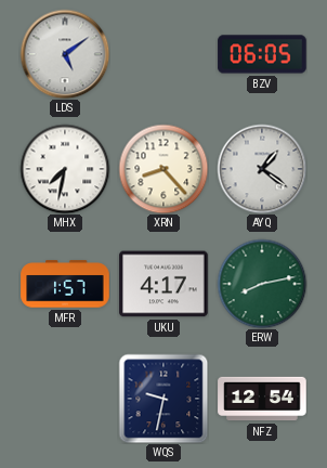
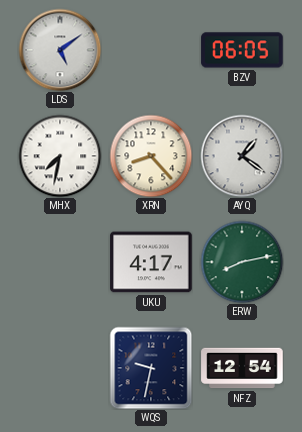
MFR: 1:57 -> none (65, 284)
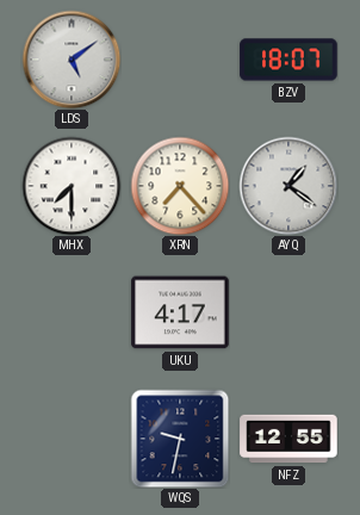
BZV: 06:05 -> 18:07 (288, 60)
MHX: 7:32 -> 7:30 (72, 186)
XRN: 8:23 -> 7:23 (180, 186)
ERW: 8:13 -> none (242, 262)
NFZ: 12:54 -> 12:55 (288, 439)
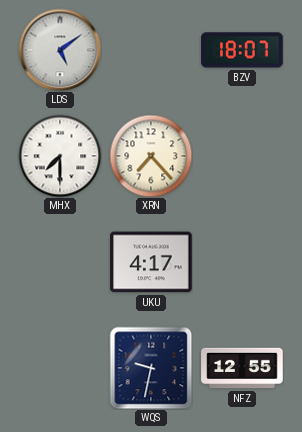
AYQ: 1:21 -> none (288, 186)
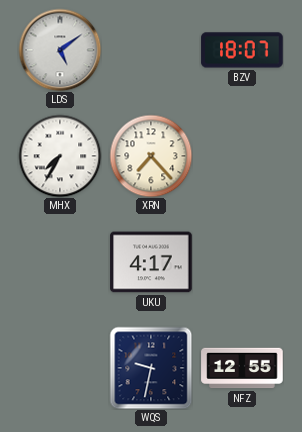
MHX: 7:30 -> 7:35 (60, 156)
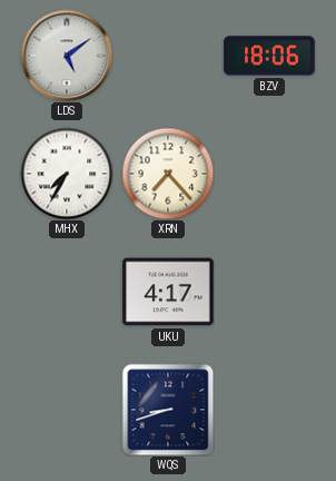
BZV: 18:07 -> 18:06 (269, 56)
WQS: 9:32 -> 8:42 (168, 410)
NFZ: 12:55 -> none (242, 368)
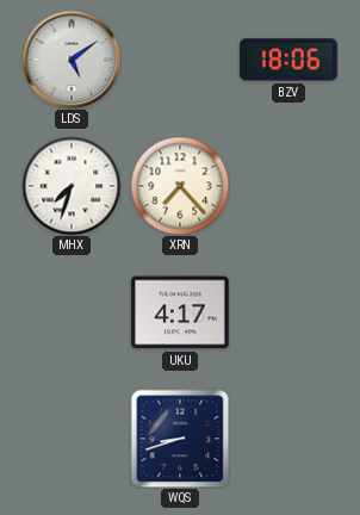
MHX: 7:35 -> 7:33 (72, 186)
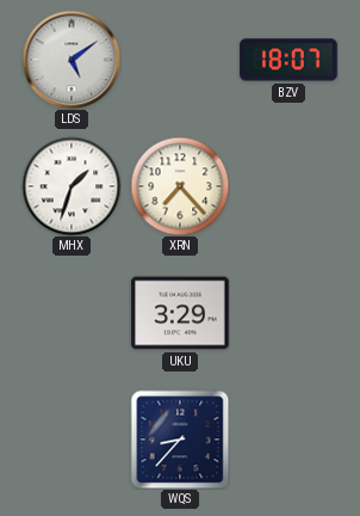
BZV: 18:06 -> 18:07 (288, 60)
MHX: 7:33 -> 1:33 (72, 186)
UKU: 4:17 -> 3:29 (180, 313)
WQS: 8:42 -> 8:37 (180, 440)
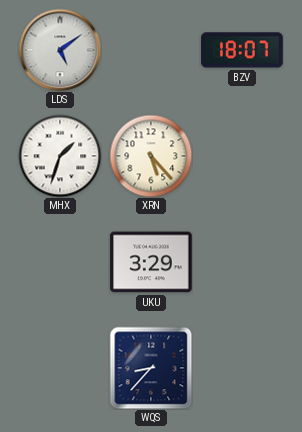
XRN: 7:23 -> 5:23 (151, 156)
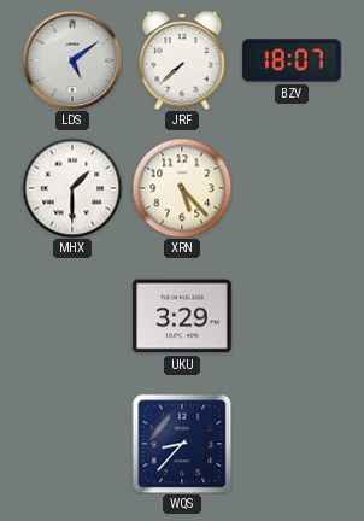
JRF: none -> 7:38 (182, 60)
MHX: 1:33 -> 1:30 (72, 188)
